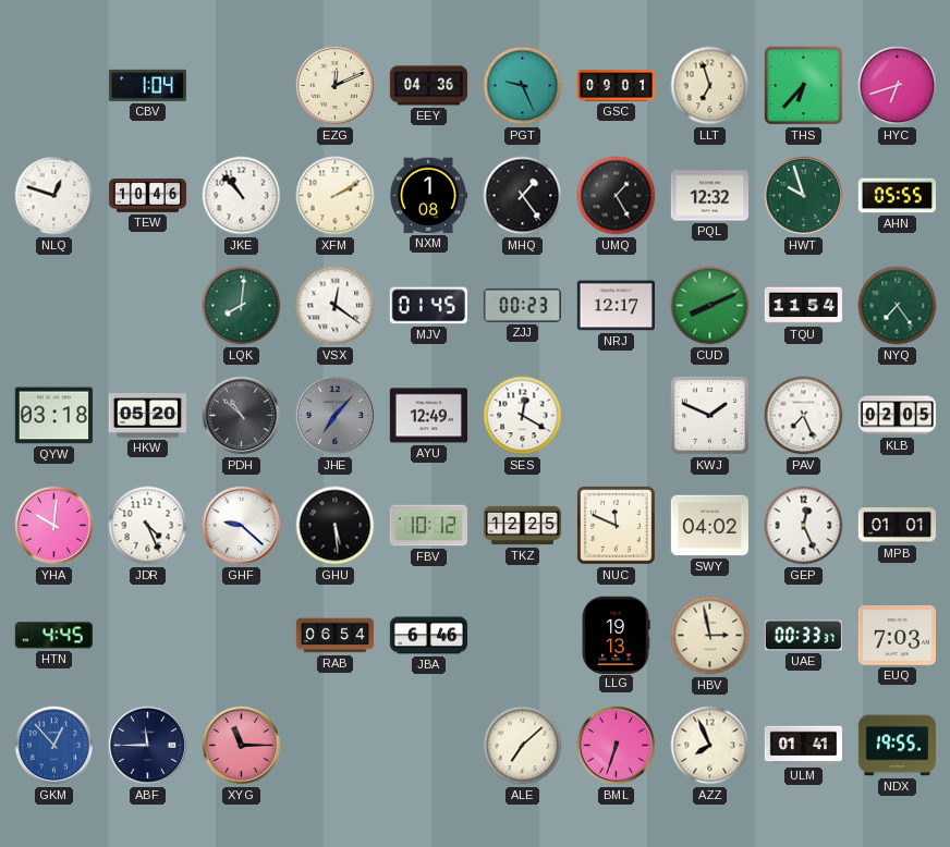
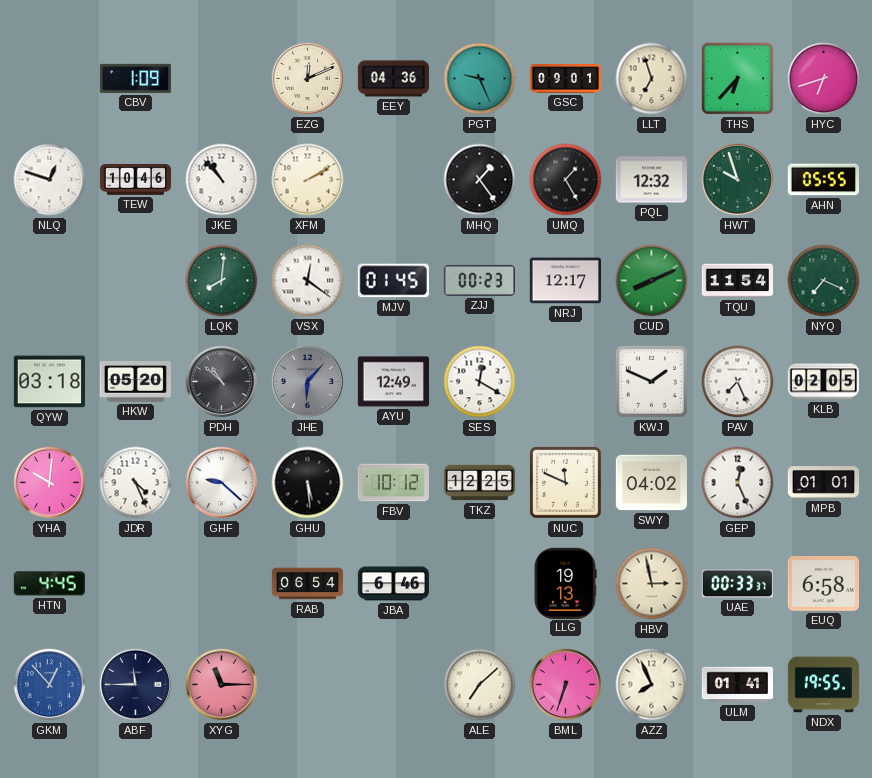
CBV: 1:04 -> 1:09 (135, 78)
NXM: 1:08 -> none (428, 196)
NYQ: 7:24 -> 7:19 (824, 281)
JHE: 7:07 -> 6:07 (307, 382)
EUQ: 7:03 -> 6:58 (823, 583)
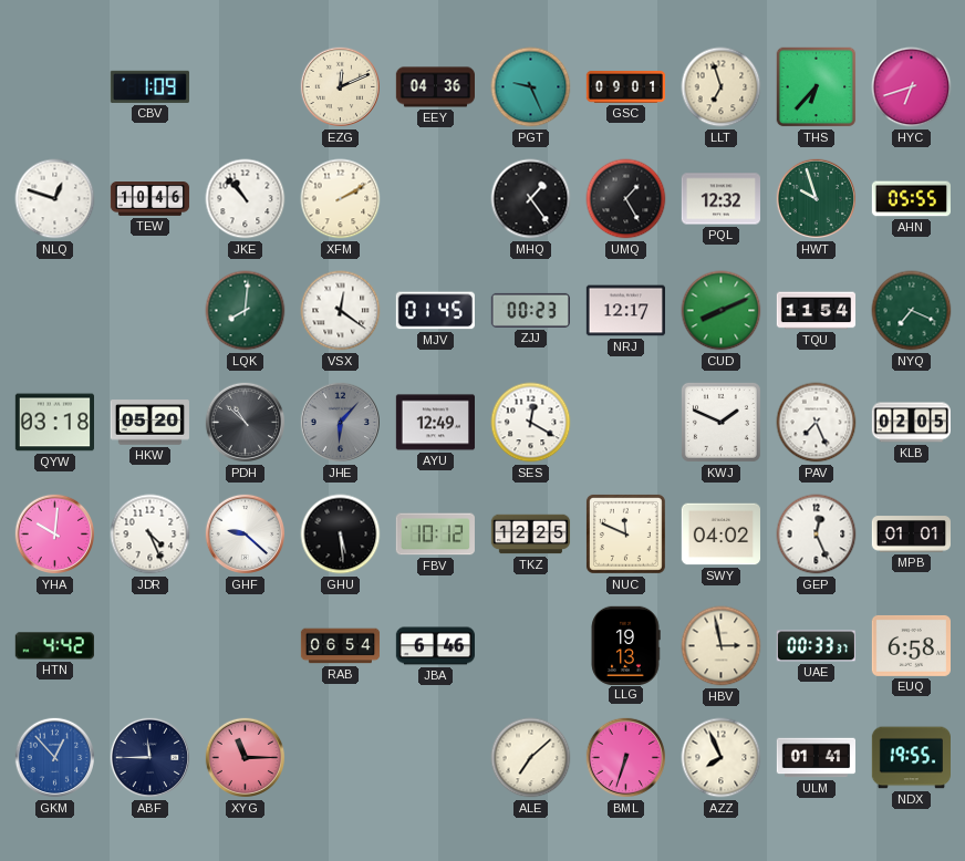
HTN: 4:45 -> 4:42 (54, 646)
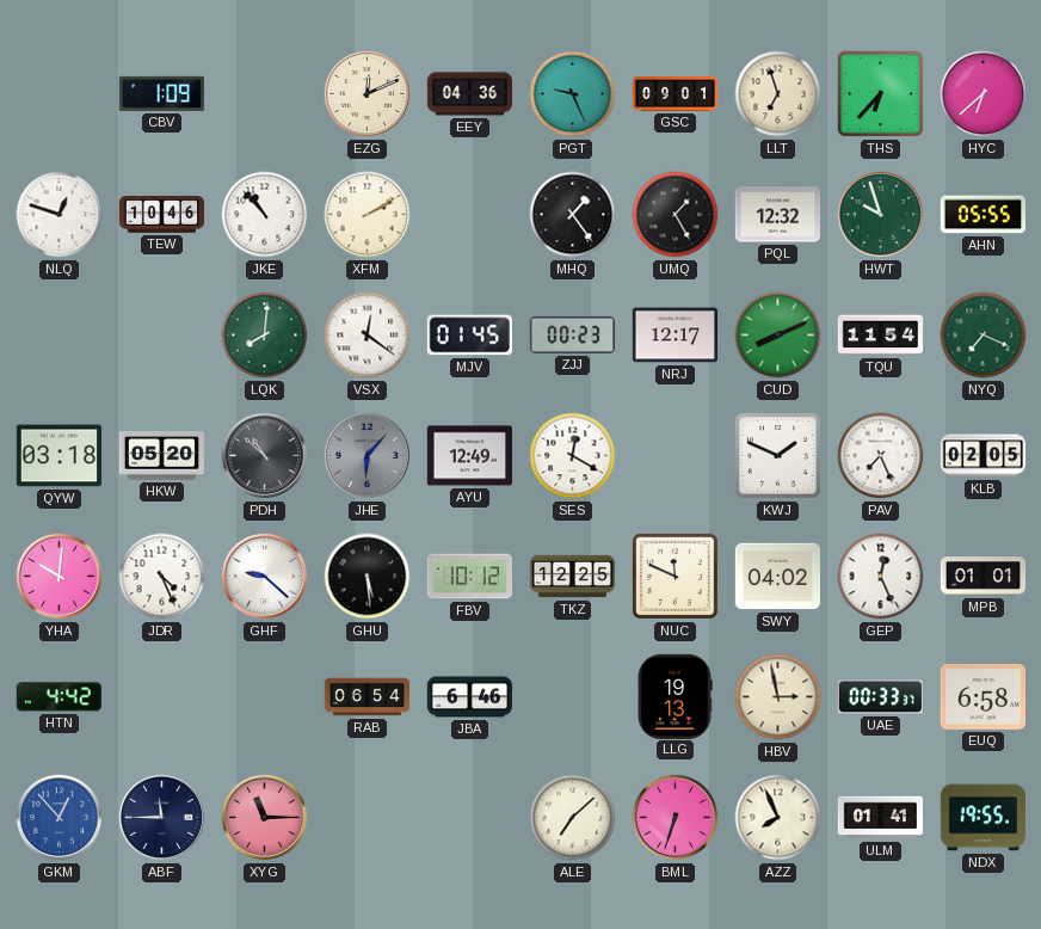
HYC: 6:42 -> 6:38 (984, 94)
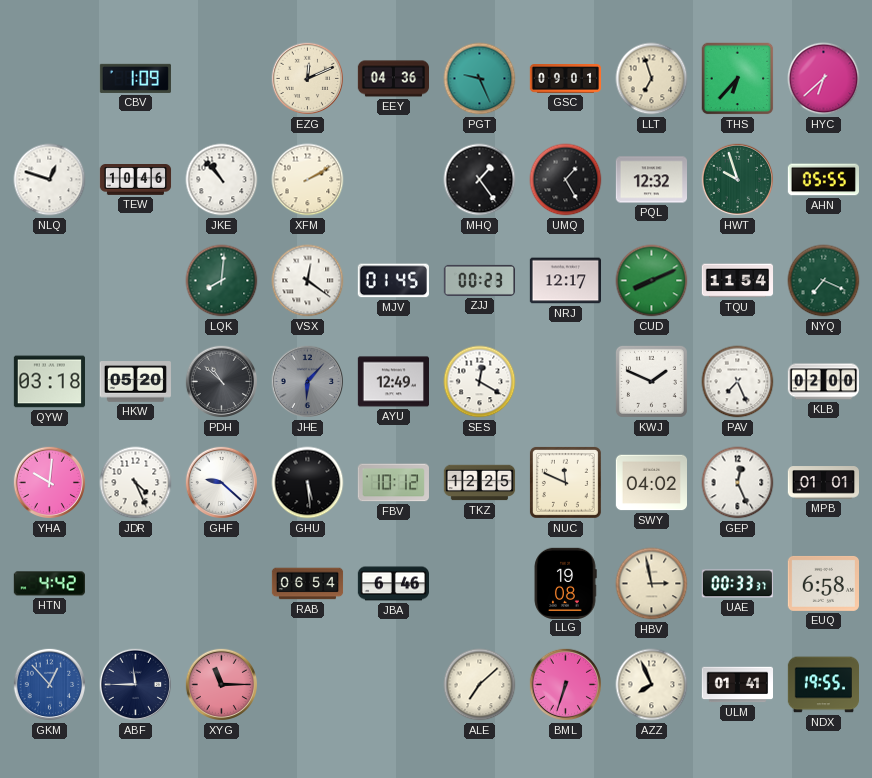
KLB: 02:05 -> 02:00 (823, 382)
LLG: 19:13 -> 19:08 (565, 583)
